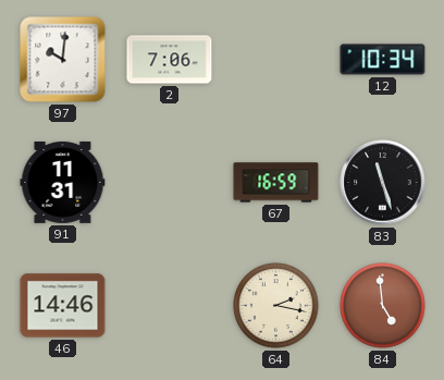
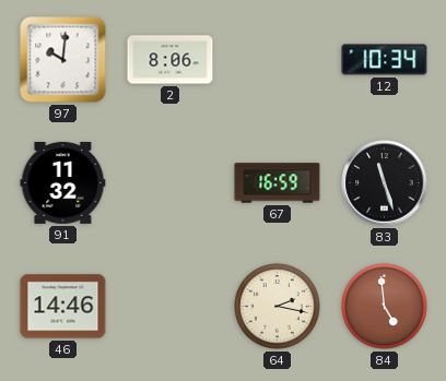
2: 7:06 -> 8:06 (171, 60)
91: 11:31 -> 11:32 (63, 182)
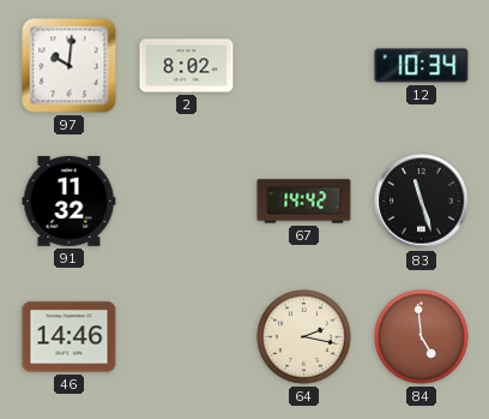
2: 8:06 -> 8:02 (187, 66)
67: 16:59 -> 14:42 (304, 202)
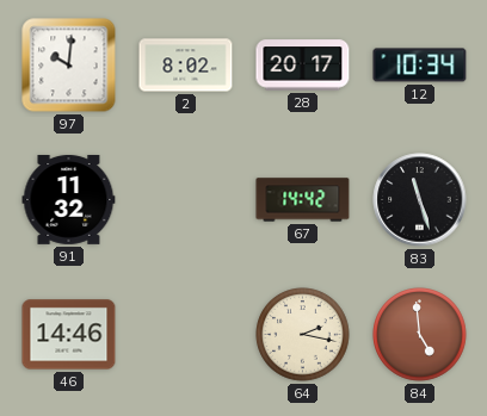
28: none -> 20:17 (303, 66)
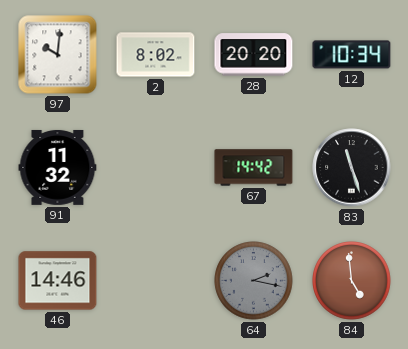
28: 20:17 -> 20:20 (254, 55)
64 dial: cream -> grey (254, 281)
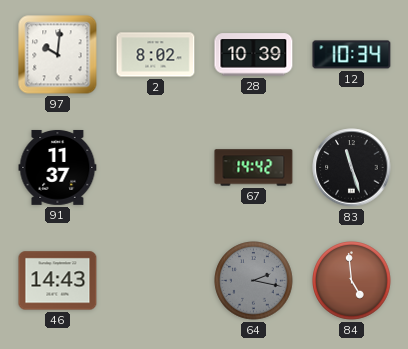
28: 20:20 -> 10:39 (254, 55)
91: 11:32 -> 11:37 (58, 167)
46: 14:46 -> 14:43 (58, 281)
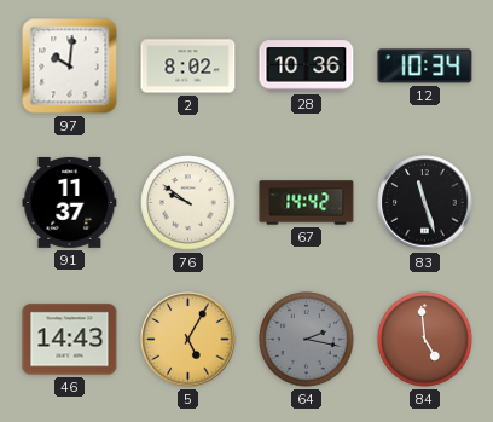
28: 10:39 -> 10:36 (307, 67)
76: none -> 9:51 (188, 203)
5: none -> 5:05 (188, 340)
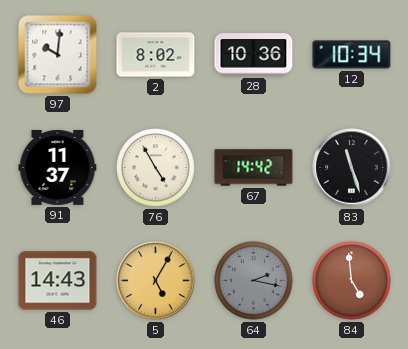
76: 9:51 -> 4:55 (156, 168)
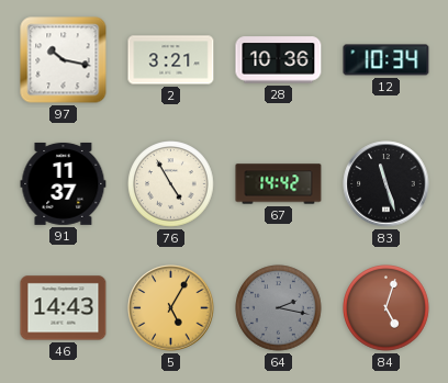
97: 10:01 -> 10:17 (64, 60)
2: 8:02 -> 3:21 (171, 60)
84: 4:59 -> 5:03 (387, 308)
